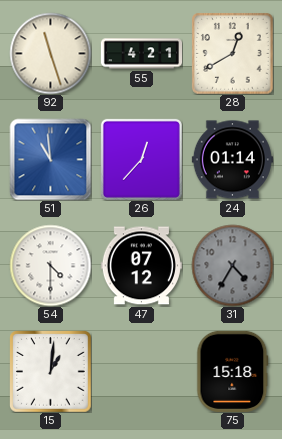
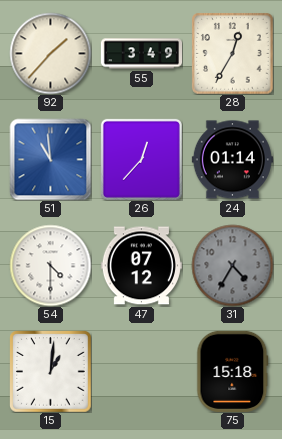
92: 11:27 -> 1:37 (50, 53)
55: 4:21 -> 3:49 (141, 54)
28: 12:40 -> 12:35 (233, 54)
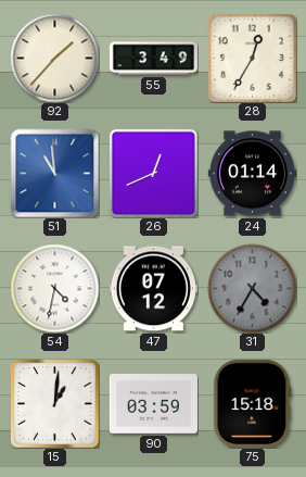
26: 12:37 -> 12:41 (153, 173)
54: 4:30 -> 4:32 (54, 288)
90: none -> 03:59 (153, 404)
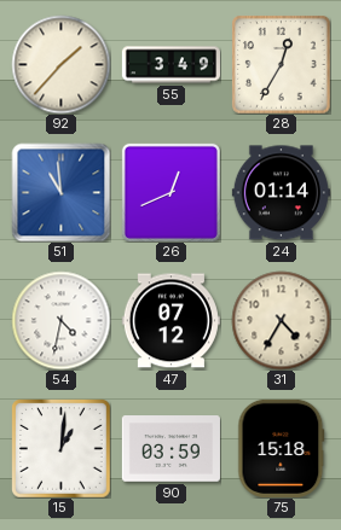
31 dial: grey -> cream (281, 320)
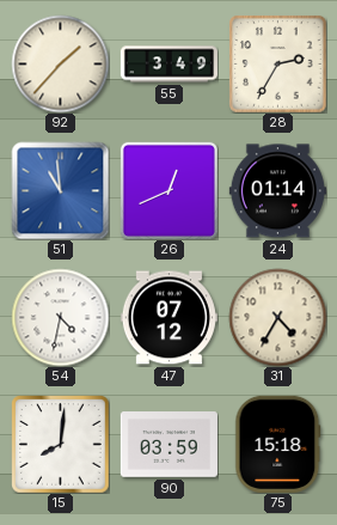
28: 12:35 -> 2:35 (278, 65)
15: 1:01 -> 8:01 (61, 445)
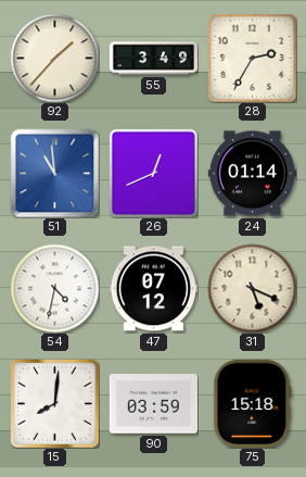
31: 4:35 -> 5:19 (252, 288)
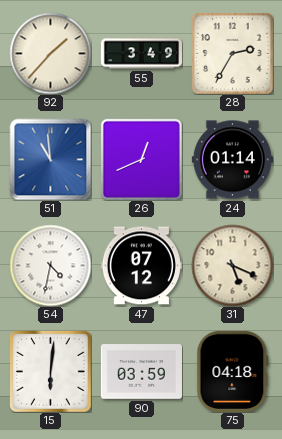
15: 8:01 -> 6:01 (51, 372)
75: 15:18 -> 04:18 (233, 371)
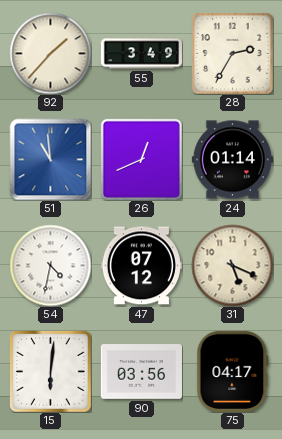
90: 03:59 -> 03:56 (141, 372)
75: 04:18 -> 04:17 (233, 371)
